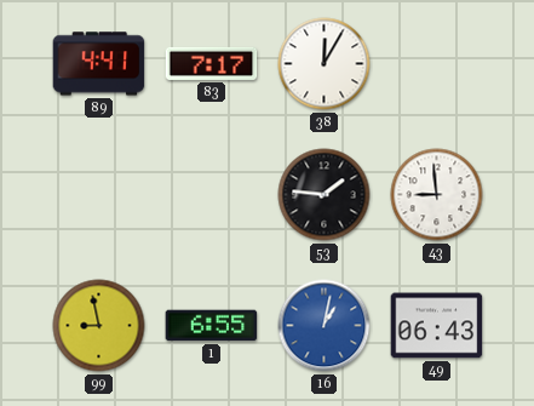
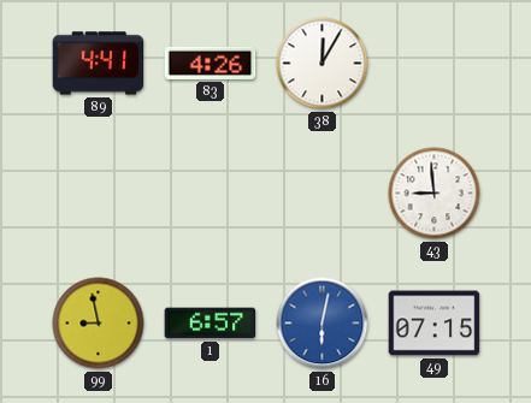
83: 7:17 -> 4:26 (211, 63)
53: 1:46 -> none (325, 195)
1: 6:55 -> 6:57 (211, 324)
16: 1:02 -> 6:02 (323, 324)
49: 06:43 -> 07:15 (435, 324)
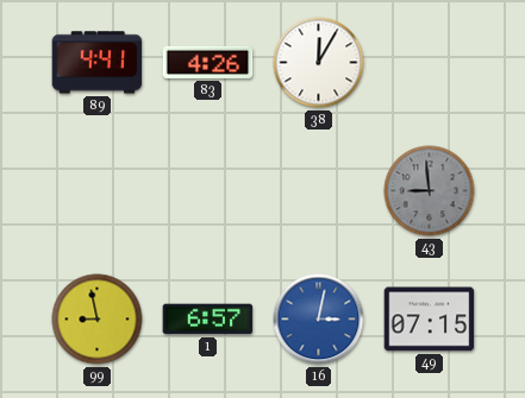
43 dial: white -> grey (430, 191)
16: 6:02 -> 3:02 (319, 320)
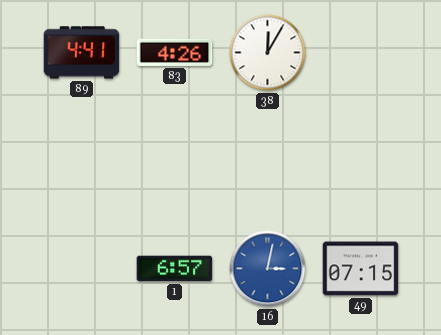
43: 8:59 -> none (430, 191)
99: 8:58 -> none (98, 320)
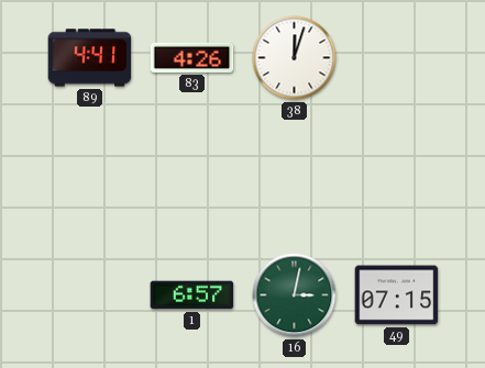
38: 12:05 -> 12:03 (295, 58)
16 dial: blue -> green (295, 295)
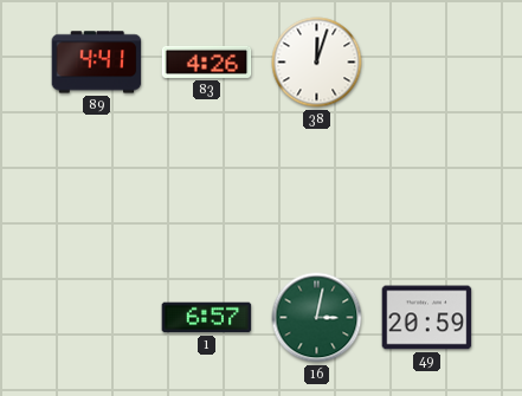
49: 07:15 -> 20:59 (427, 318)
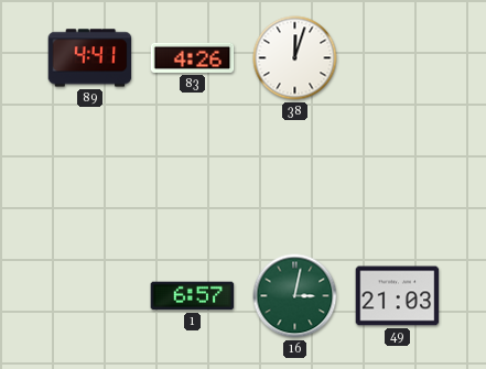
49: 20:59 -> 21:03 (398, 296)
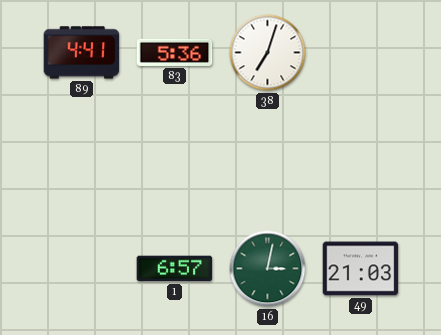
83: 4:26 -> 5:36 (175, 52)
38: 12:03 -> 7:03 (268, 53)
